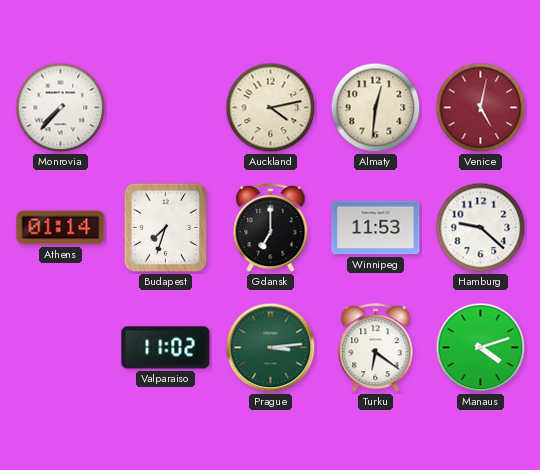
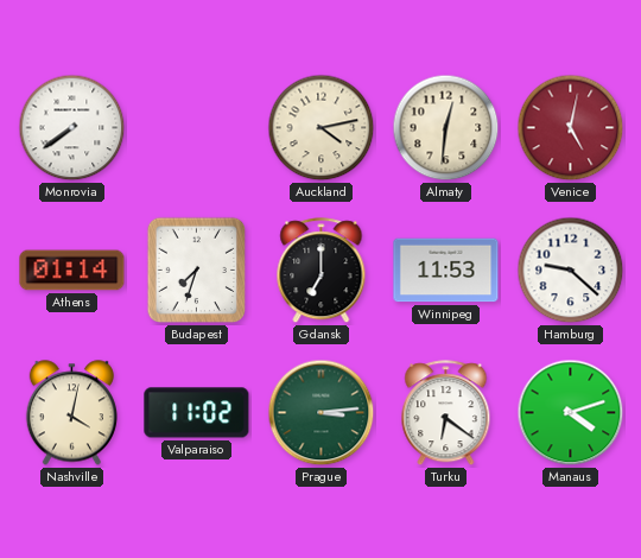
Monrovia: 7:37 -> 7:39 (72, 128)
Nashville: none -> 4:02 (71, 413)
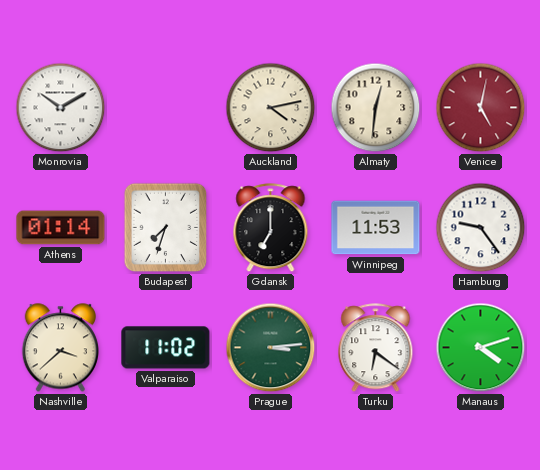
Monrovia: 7:39 -> 10:10 (61, 108)
Hamburg: 9:22 -> 9:24 (481, 228)
Nashville: 4:02 -> 3:38 (60, 348)
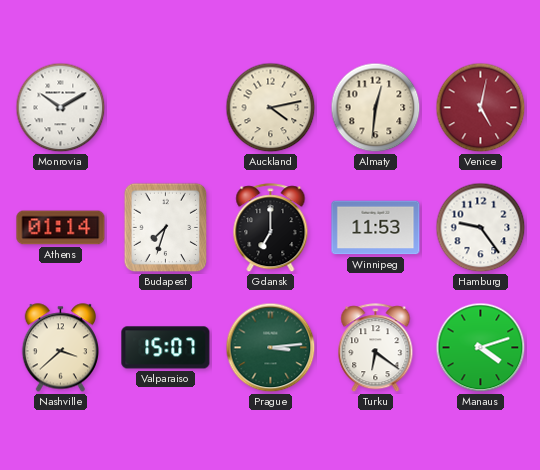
Valparaiso: 11:02 -> 15:07 (166, 348)
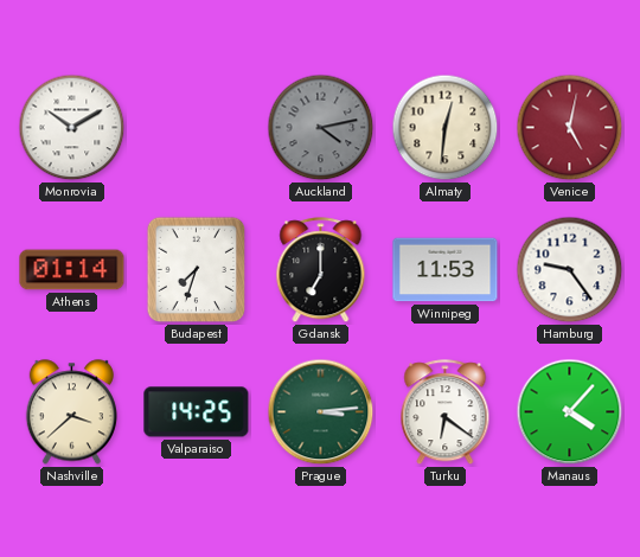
Auckland dial: cream -> grey (321, 128)
Valparaiso: 15:07 -> 14:25 (197, 412)
Manaus: 4:12 -> 4:07 (570, 412)
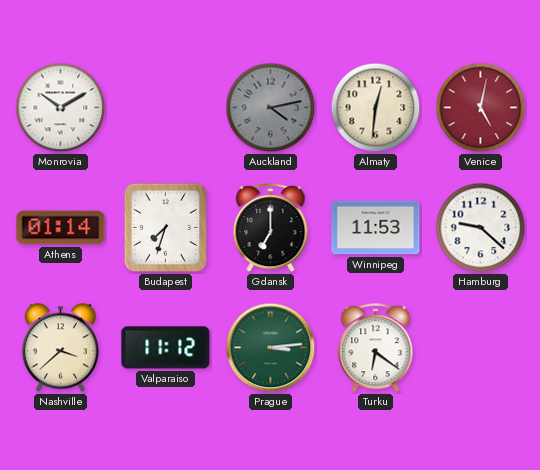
Hamburg: 9:24 -> 9:22 (481, 228)
Valparaiso: 14:25 -> 11:12 (166, 348)
Manaus: 4:07 -> none (570, 412)
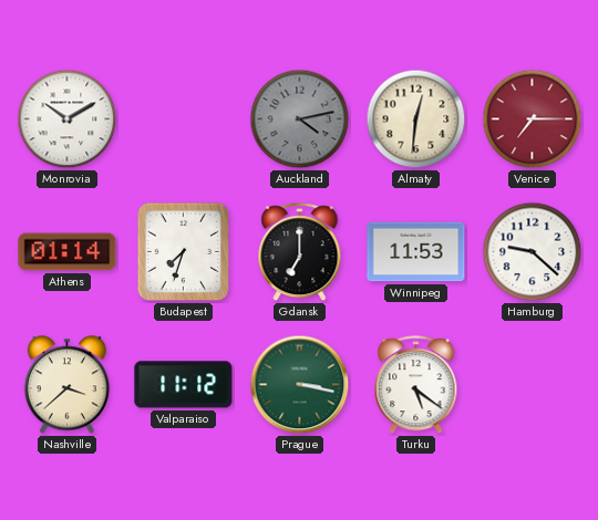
Venice: 5:02 -> 7:15 (533, 119)
Prague: 3:14 -> 3:17 (300, 385)
Turku: 6:21 -> 5:21 (416, 385)
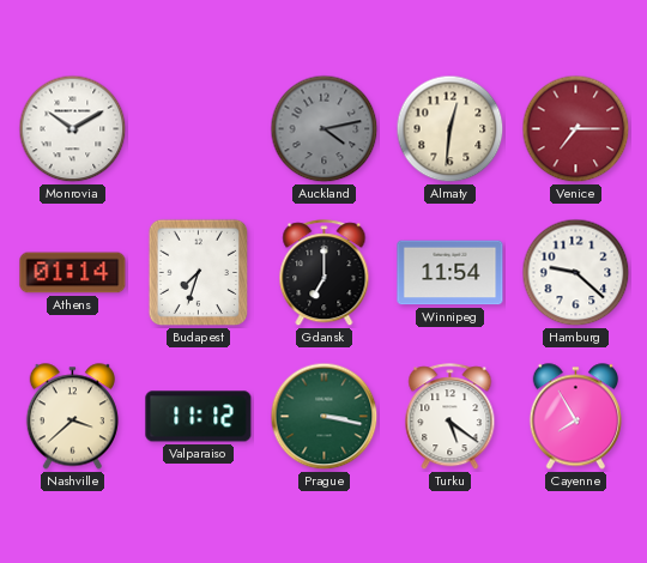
Winnipeg: 11:53 -> 11:54 (451, 273)
Cayenne: none -> 7:55 (575, 417)
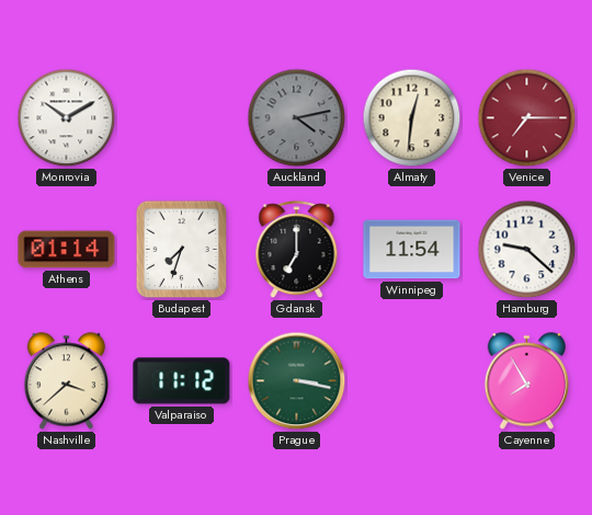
Turku: 5:21 -> none (451, 417)
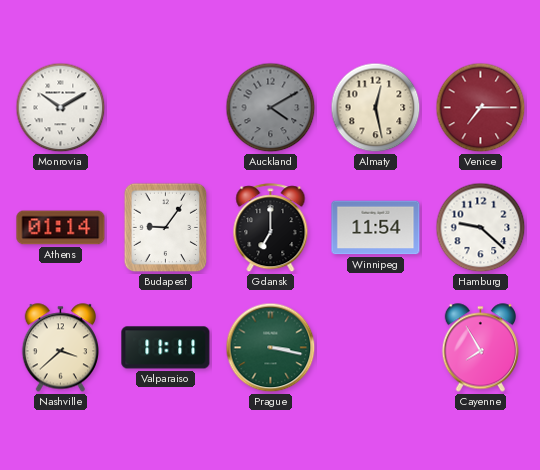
Auckland: 4:13 -> 4:10 (271, 108)
Almaty: 12:31 -> 12:28 (376, 108)
Budapest: 7:33 -> 9:06 (166, 228)
Valparaiso: 11:12 -> 11:11 (166, 348)
